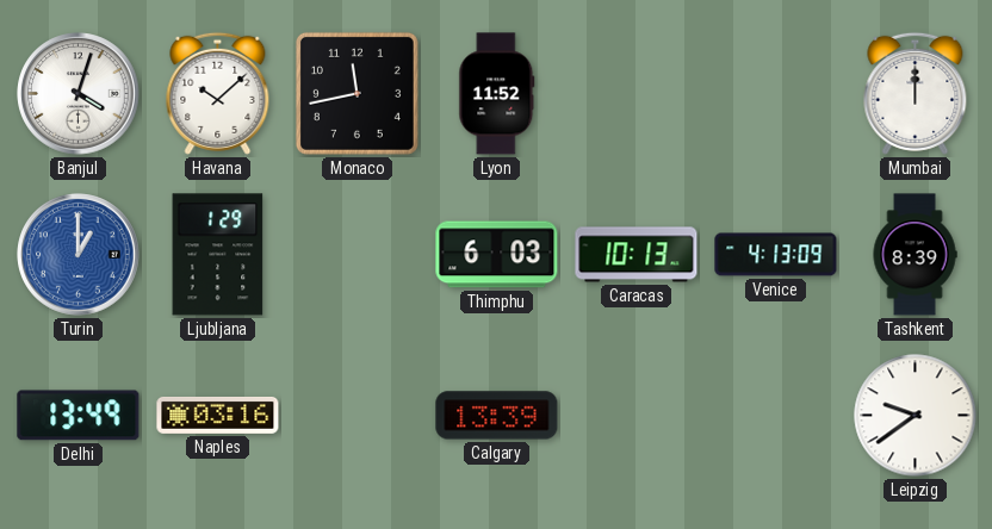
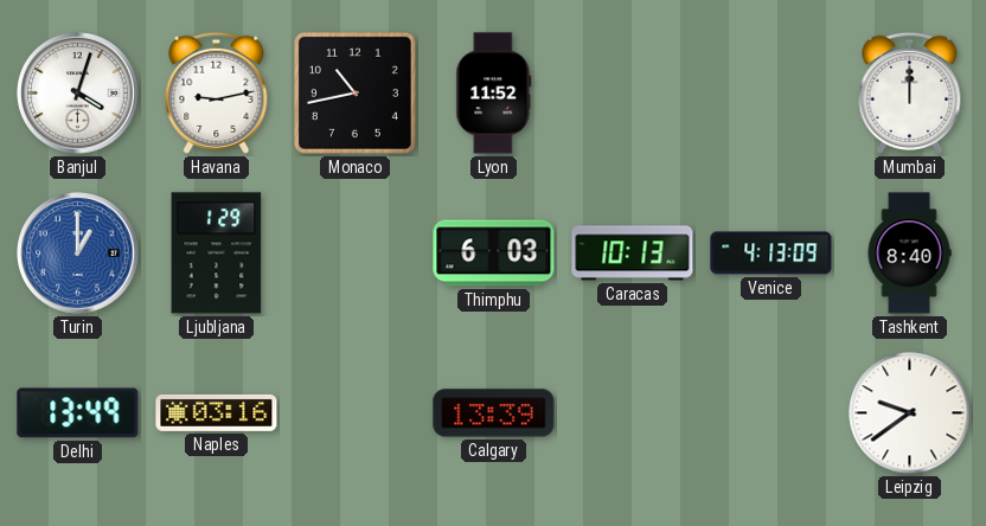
Havana: 10:08 -> 9:13 (217, 92)
Monaco: 11:43 -> 10:43 (354, 92)
Tashkent: 8:39 -> 8:40 (909, 254)
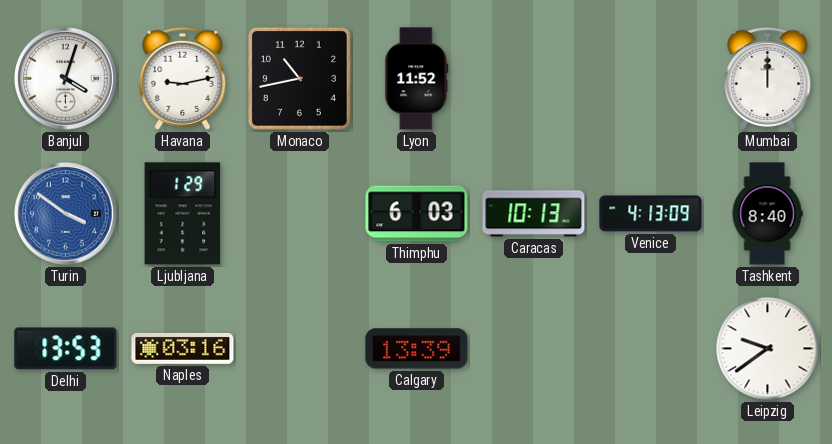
Turin: 1:00 -> 3:51 (66, 214)
Delhi: 13:49 -> 13:53 (66, 349)
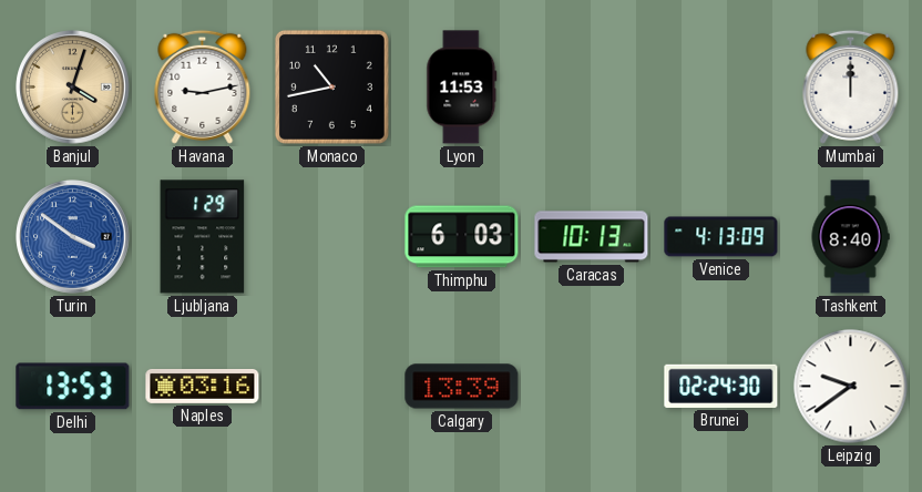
Banjul dial: white -> champagne (73, 88)
Lyon: 11:52 -> 11:53 (462, 88)
Brunei: none -> 02:24 (721, 386)
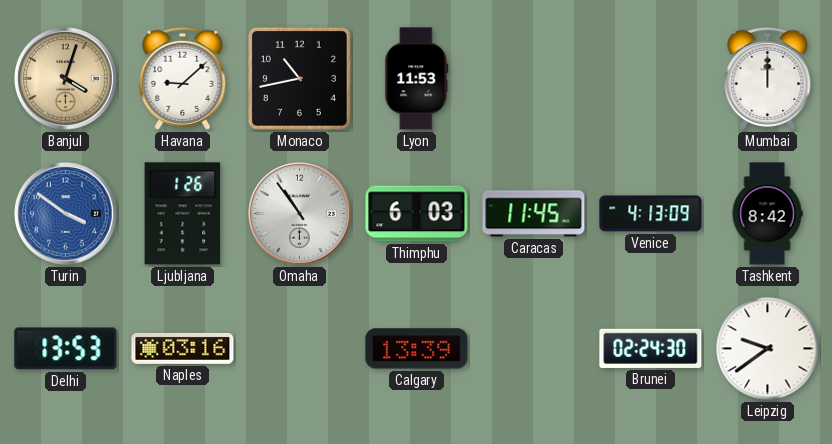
Havana: 9:13 -> 9:08 (183, 78)
Ljubljana: 1:29 -> 1:26 (183, 214)
Omaha: none -> 10:54 (300, 214)
Caracas: 10:13 -> 11:45 (534, 214)
Tashkent: 8:40 -> 8:42 (767, 214)
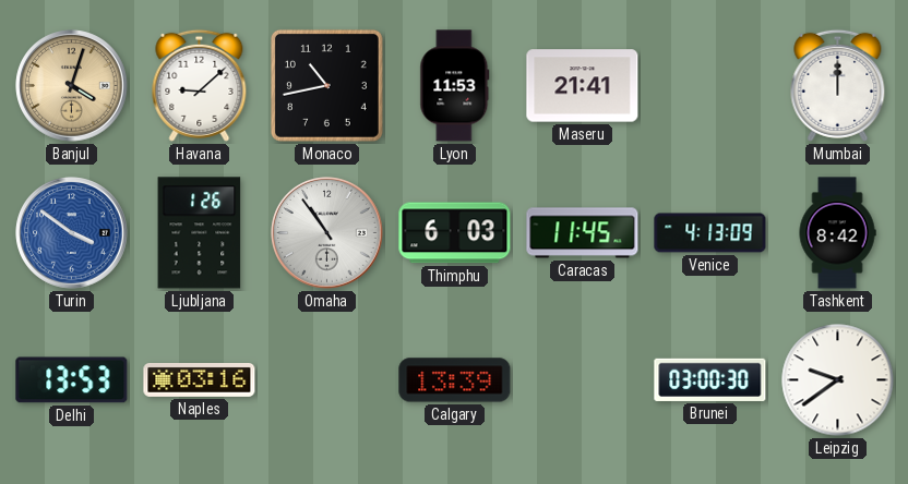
Maseru: none -> 21:41 (583, 86)
Brunei: 02:24 -> 03:00 (710, 379)
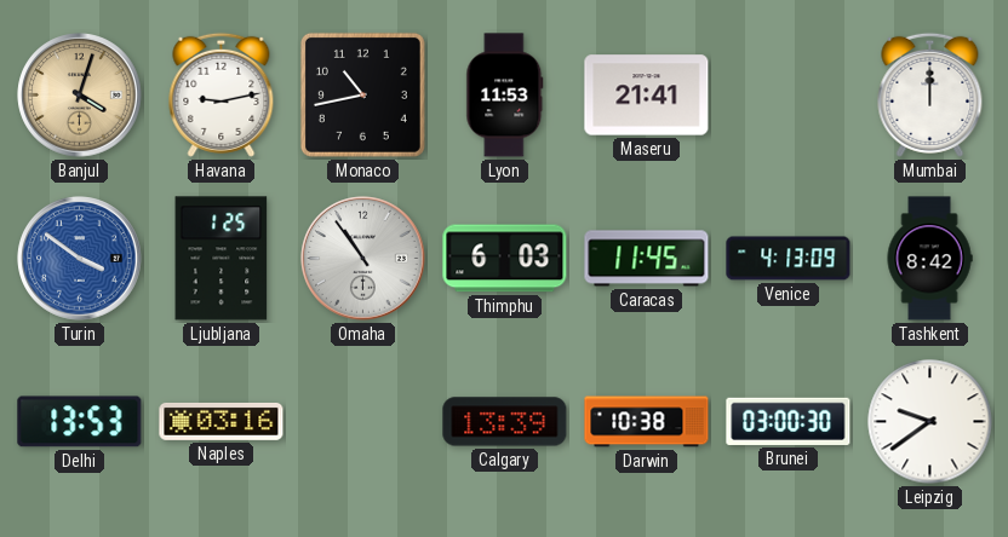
Havana: 9:08 -> 9:13 (222, 94)
Ljubljana: 1:26 -> 1:25 (222, 259)
Darwin: none -> 10:38 (647, 422)
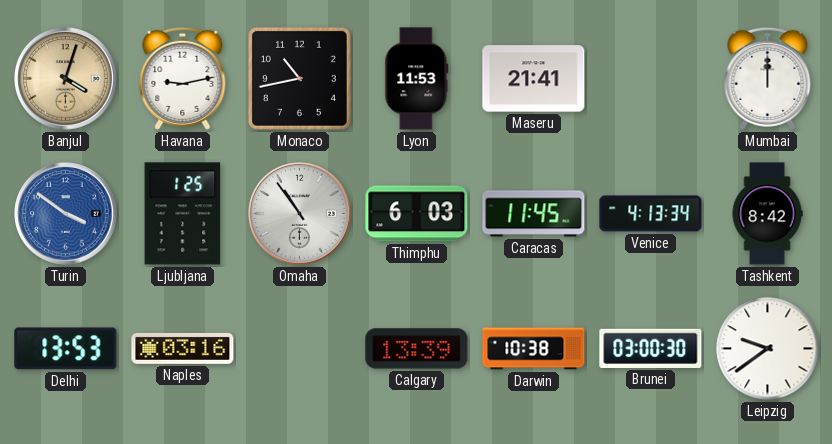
Venice: 4:13:09 -> 4:13:34 (651, 214)
